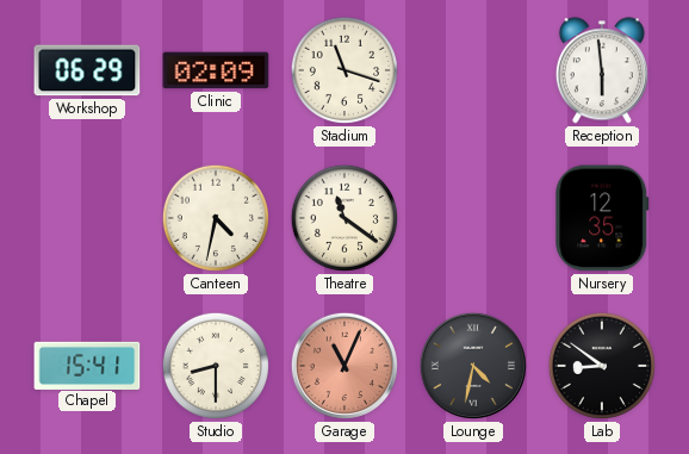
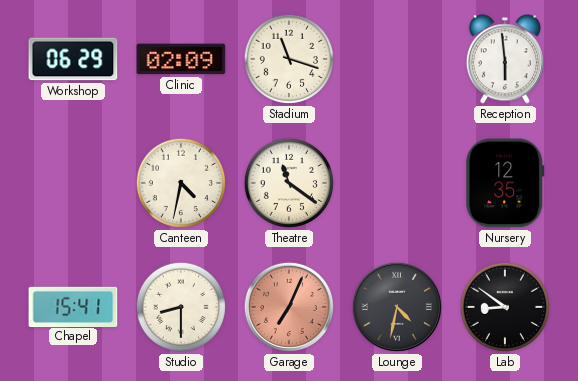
Garage: 11:04 -> 7:04 (289, 307)
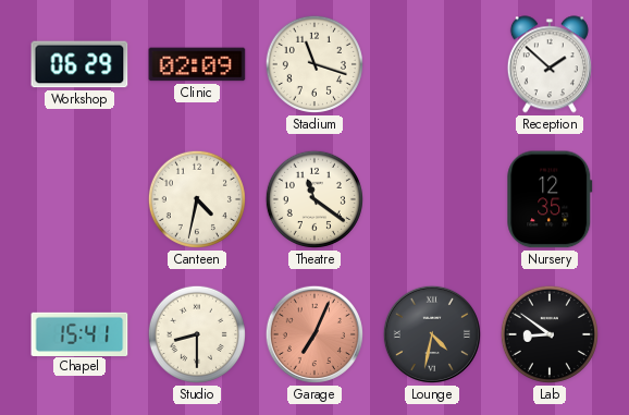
Reception: 5:59 -> 1:52 (550, 64)
